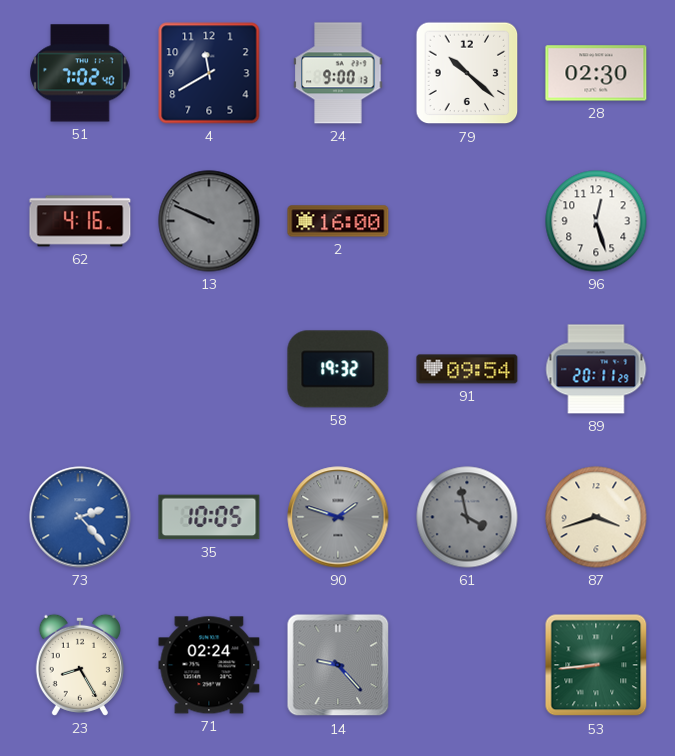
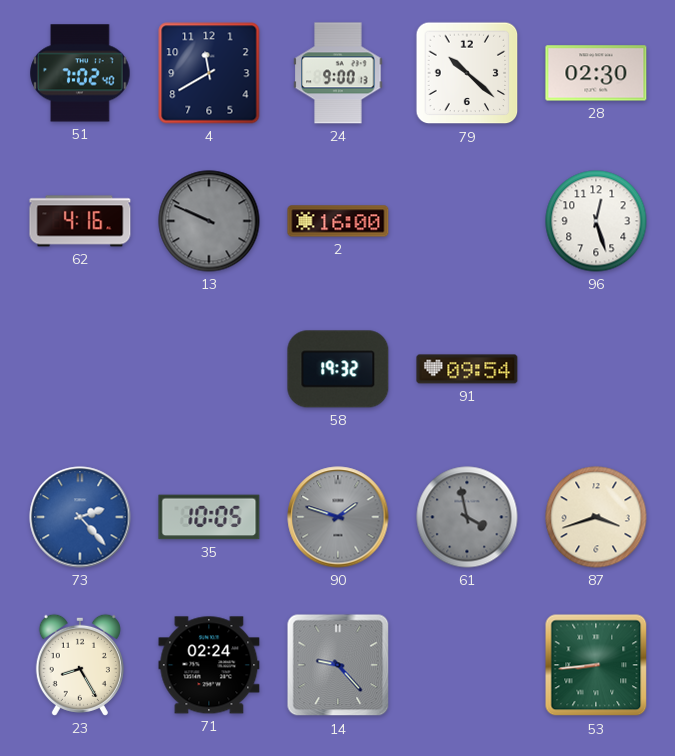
89: 20:11 -> none (596, 369)
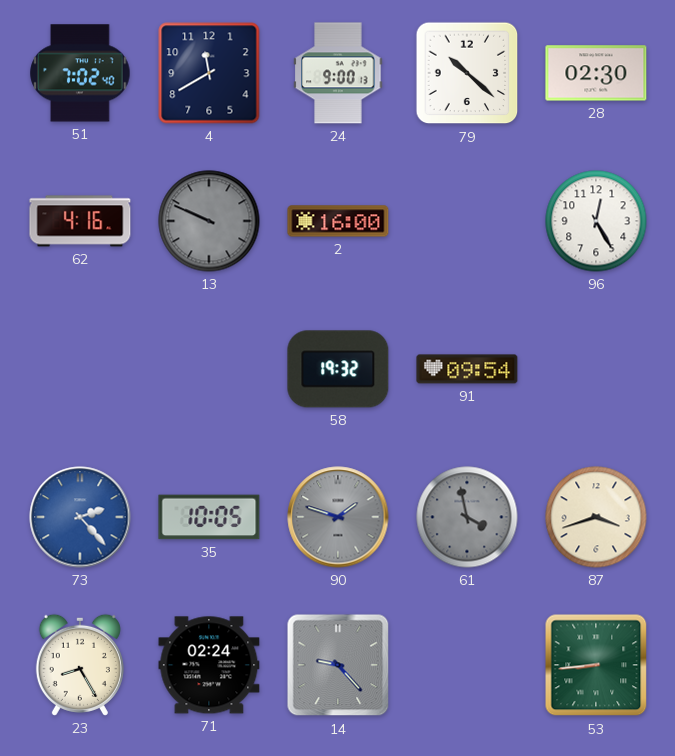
96: 12:27 -> 12:25 (596, 221)
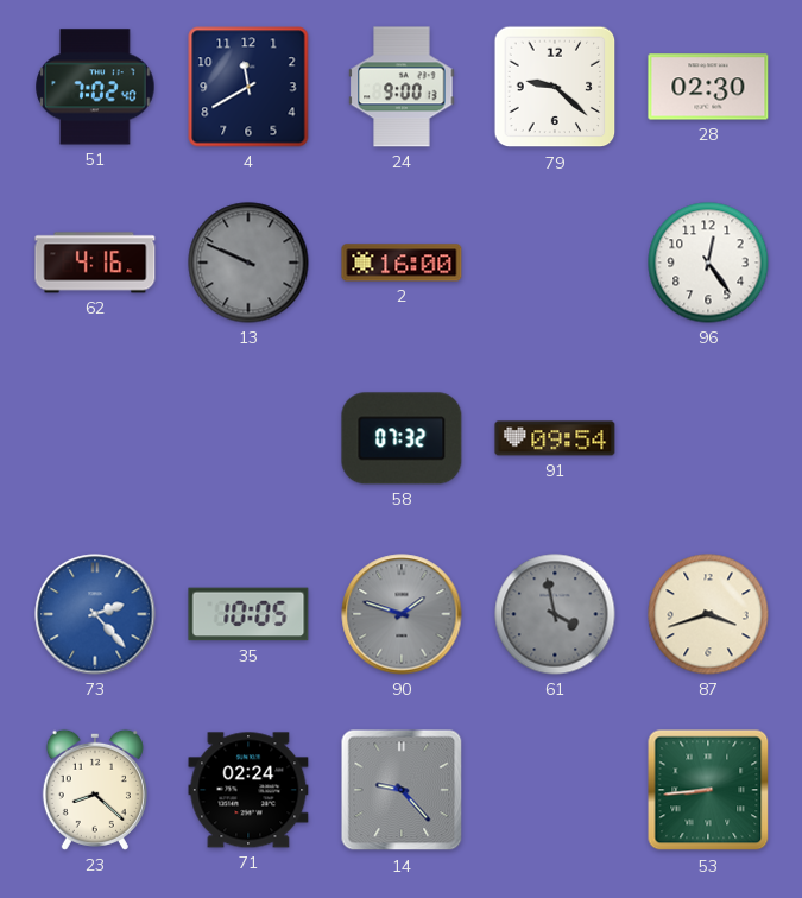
79: 10:22 -> 9:22 (555, 87)
96: 12:25 -> 12:24 (708, 263)
58: 19:32 -> 07:32 (402, 438)
23: 8:25 -> 8:22 (95, 790)
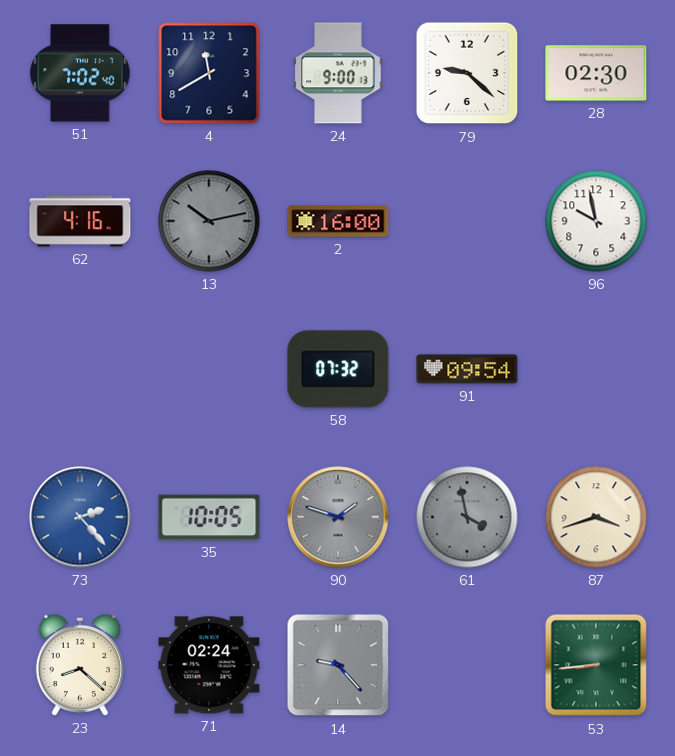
13: 9:49 -> 10:13 (209, 221)
96: 12:24 -> 9:58 (596, 221)
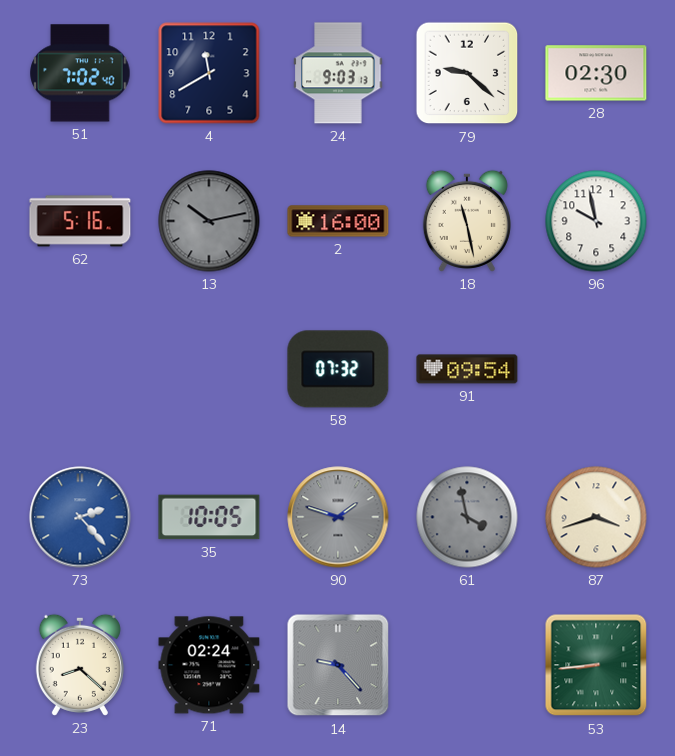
24: 9:00 -> 9:03 (338, 73)
62: 4:16 -> 5:16 (80, 221)
18: none -> 11:28 (467, 221)
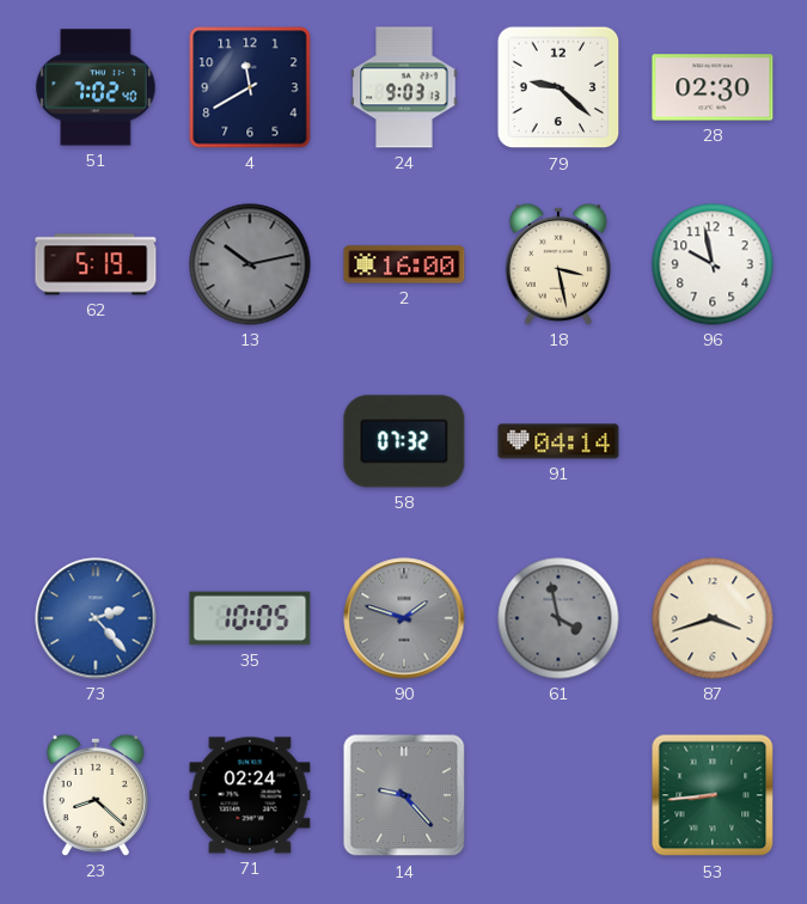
62: 5:16 -> 5:19 (96, 264)
18: 11:28 -> 3:28 (558, 264)
91: 09:54 -> 04:14 (558, 441)
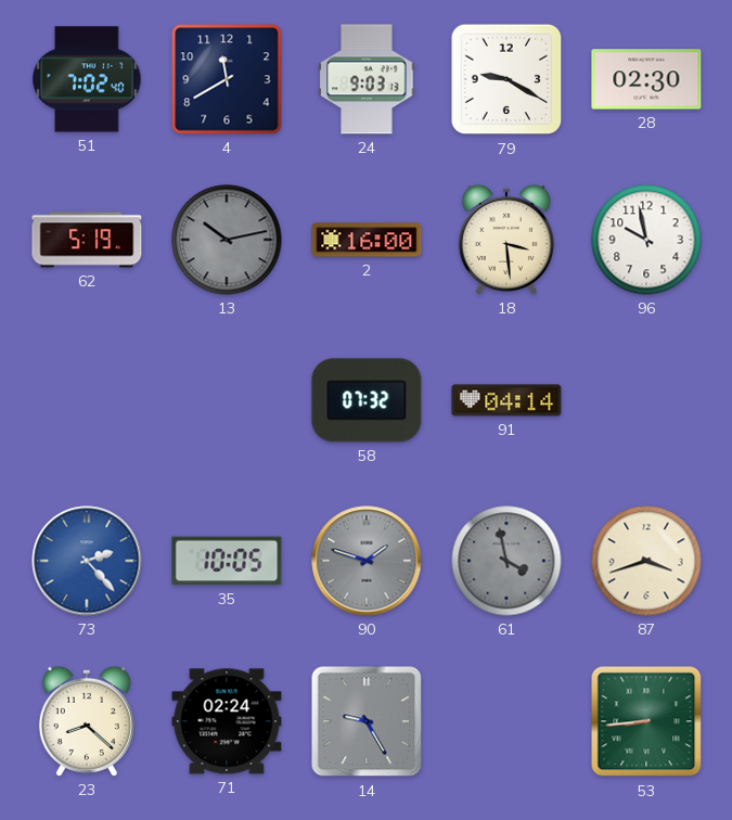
79: 9:22 -> 9:20 (506, 79)
18: 3:28 -> 3:29 (506, 240)
14: 9:23 -> 9:25 (367, 721)
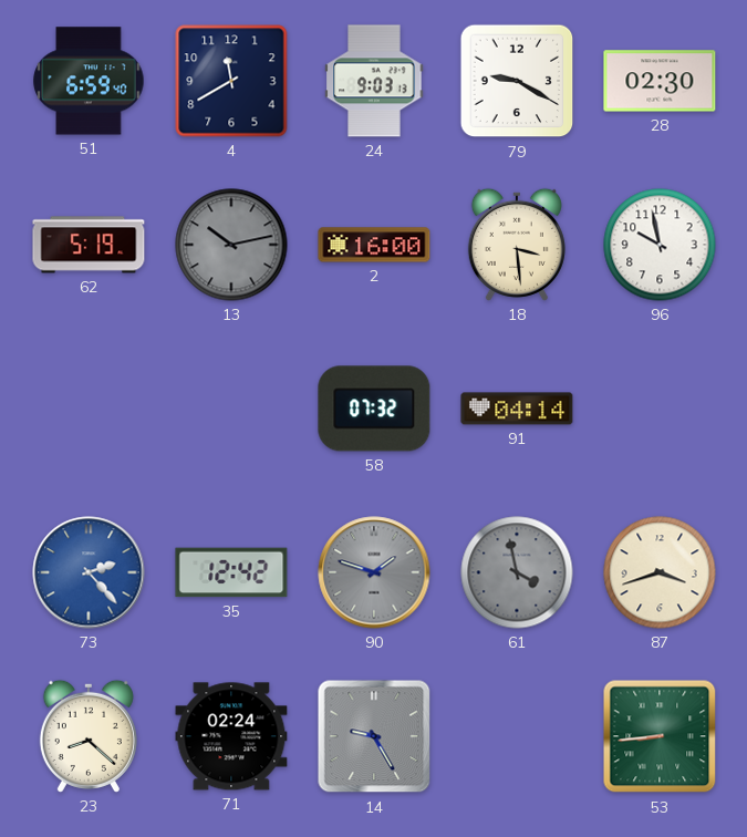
51: 7:02 -> 6:59 (89, 81)
35: 10:05 -> 12:42 (231, 572)
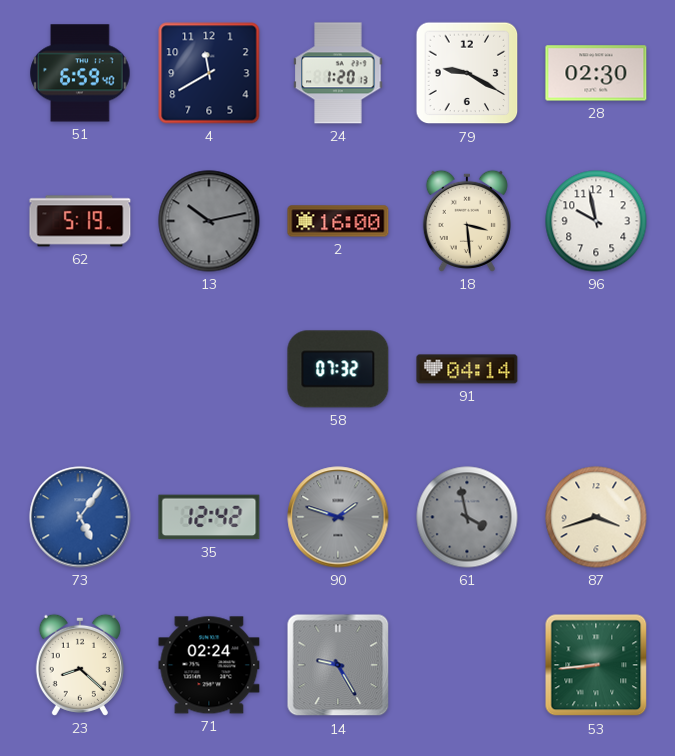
24: 9:03 -> 1:20 (338, 73)
73: 2:23 -> 5:06 (80, 517)
